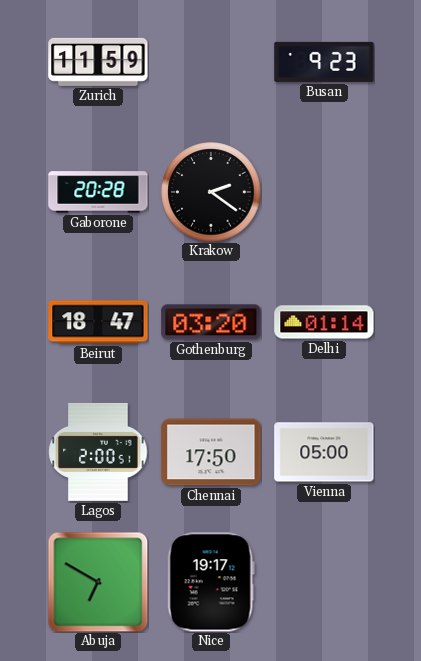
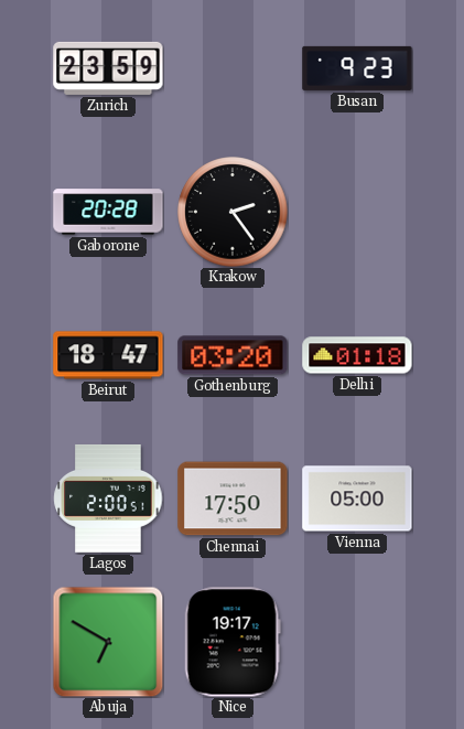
Zurich: 11:59 -> 23:59 (108, 68)
Krakow: 2:21 -> 2:24 (233, 212)
Delhi: 01:14 -> 01:18 (357, 355)
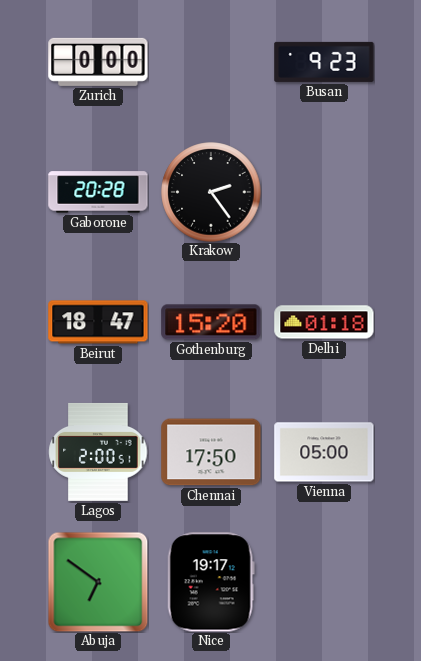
Zurich: 23:59 -> 0:00 (98, 62)
Gothenburg: 03:20 -> 15:20 (211, 322)
Abuja: 6:50 -> 6:51 (98, 582)
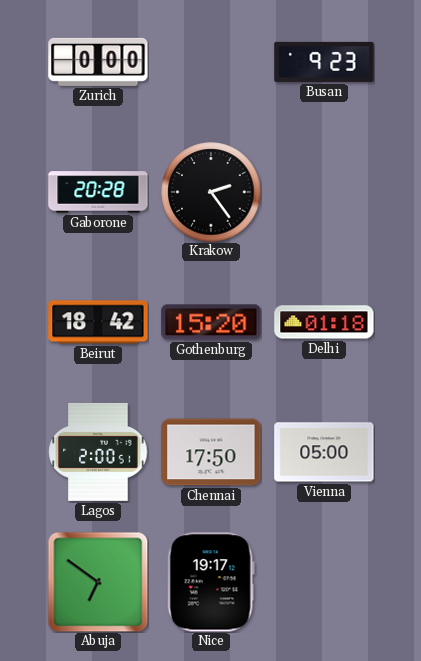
Beirut: 18:47 -> 18:42 (98, 322)
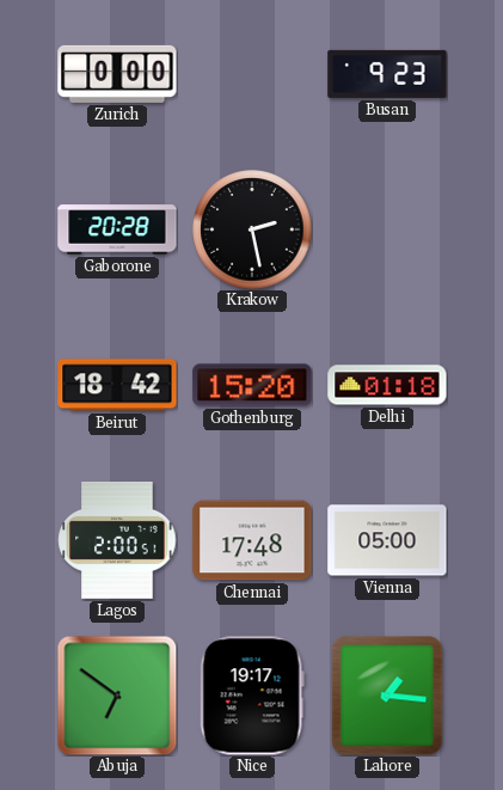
Krakow: 2:24 -> 2:28 (252, 229)
Chennai: 17:50 -> 17:48 (252, 540)
Lahore: none -> 1:16 (387, 696)
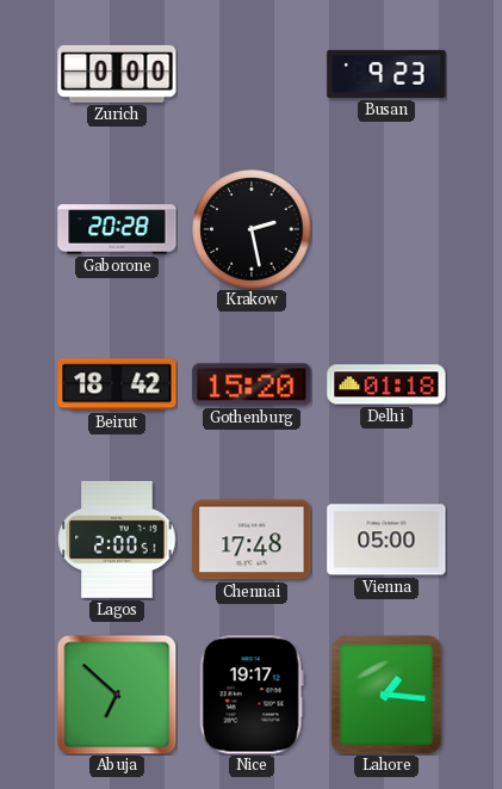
Abuja: 6:51 -> 6:52 (117, 695)
